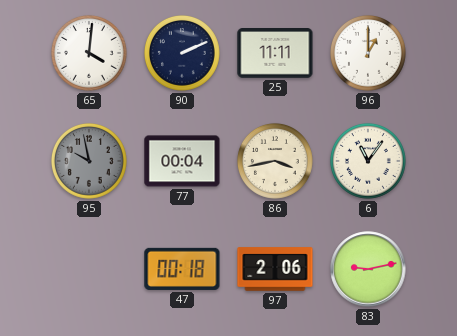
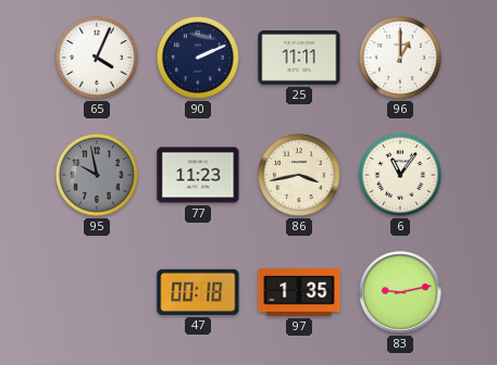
65: 4:01 -> 4:04 (97, 58)
77: 00:04 -> 11:23 (198, 175)
97: 2:06 -> 1:35 (299, 292)
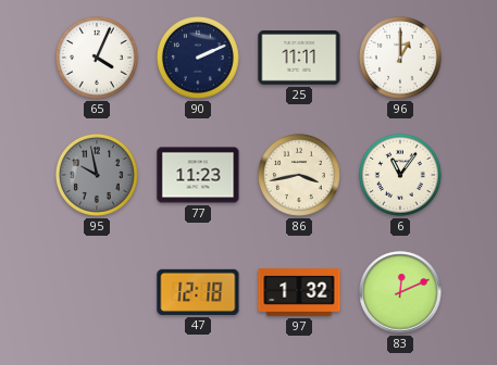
47: 00:18 -> 12:18 (198, 292)
97: 1:35 -> 1:32 (299, 292)
83: 9:13 -> 12:11 (400, 292)
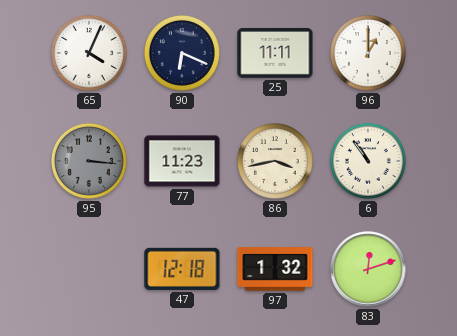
90: 2:11 -> 6:19 (182, 53)
95: 9:58 -> 3:16 (89, 161)
6: 11:06 -> 10:54 (368, 161)
83: 12:11 -> 12:12 (368, 269)
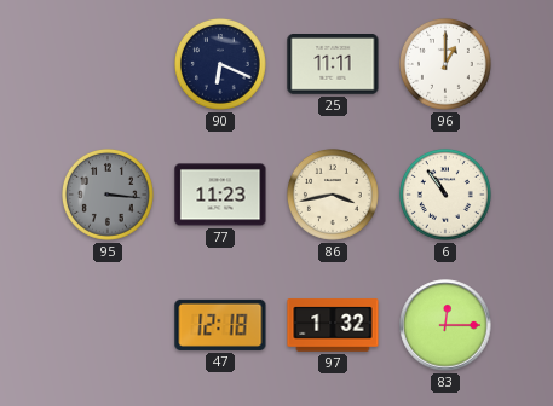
65: 4:04 -> none (89, 53)
83: 12:12 -> 12:15 (445, 325)
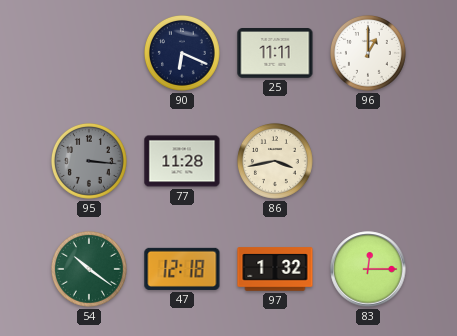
77: 11:23 -> 11:28 (182, 161)
6: 10:54 -> none (445, 195)
54: none -> 10:21 (89, 269)
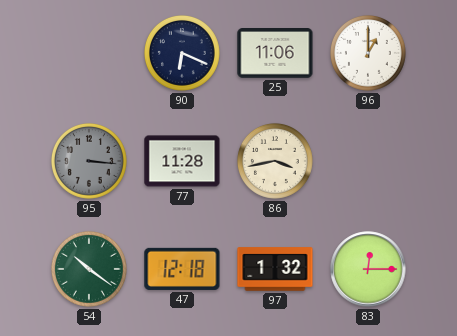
25: 11:11 -> 11:06 (275, 54)
